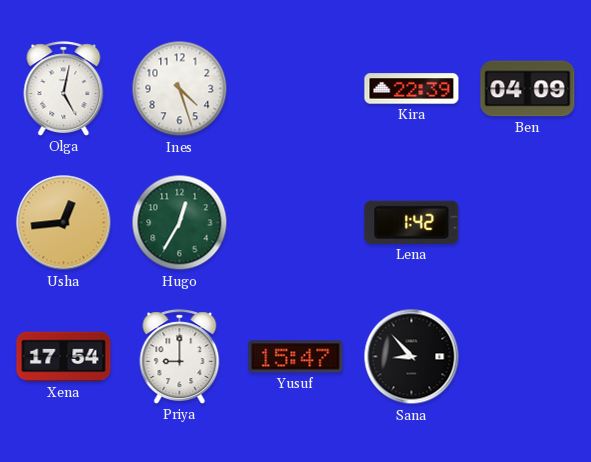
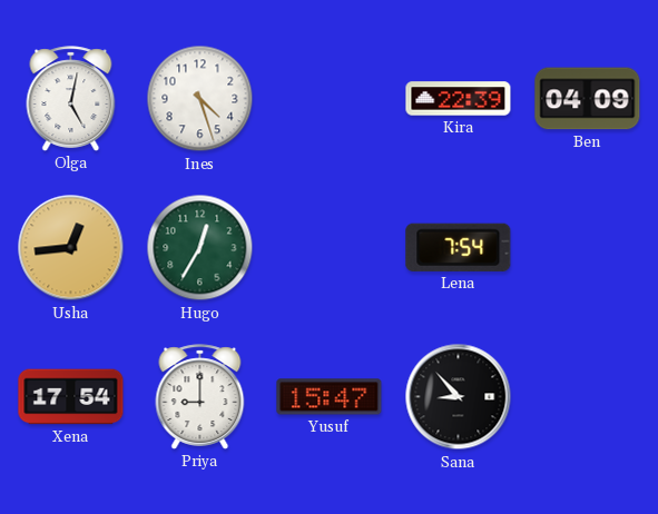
Lena: 1:42 -> 7:54 (459, 247)
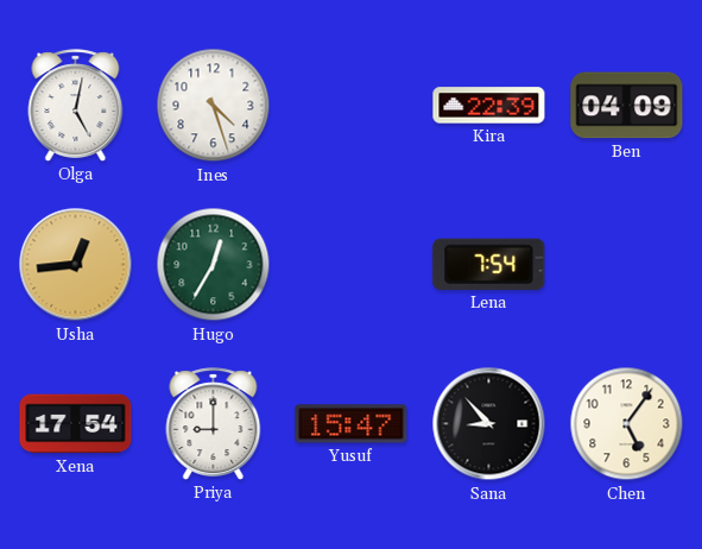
Chen: none -> 5:06 (627, 424)
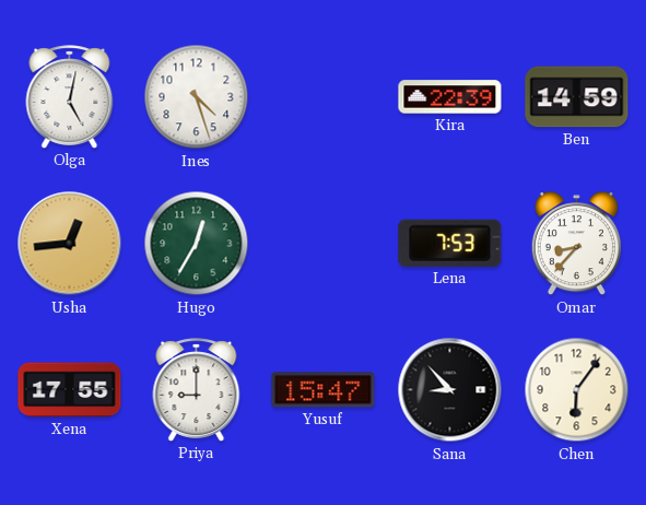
Ben: 04:09 -> 14:59 (577, 97)
Lena: 7:54 -> 7:53 (450, 243)
Omar: none -> 8:37 (576, 244)
Xena: 17:54 -> 17:55 (70, 390)
Chen: 5:06 -> 6:06 (577, 390)
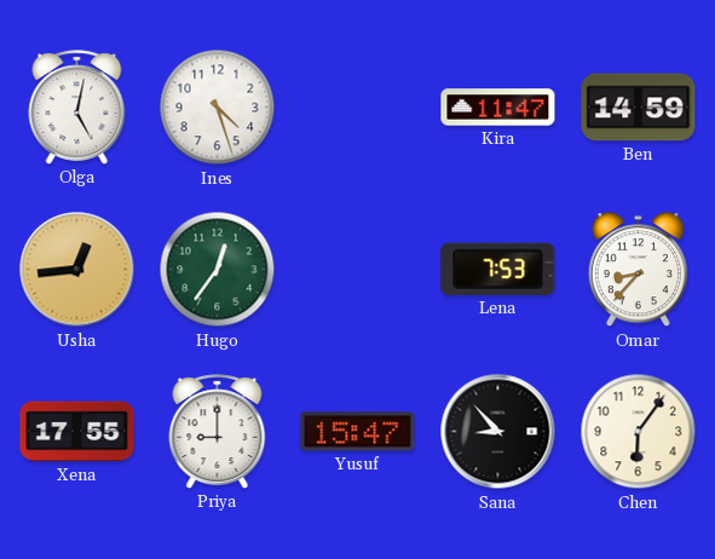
Kira: 22:39 -> 11:47 (498, 108)
Hugo: 12:35 -> 12:36 (218, 270)
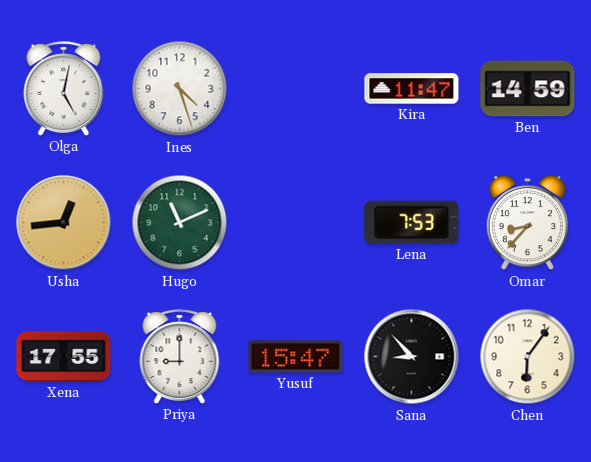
Hugo: 12:36 -> 11:11 (180, 223)
